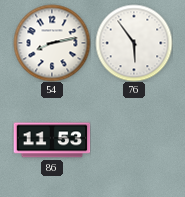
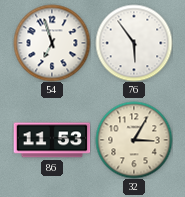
54: 8:13 -> 6:57 (52, 43)
32: none -> 3:05 (134, 140)
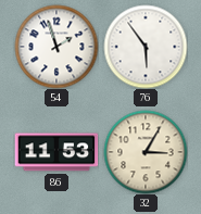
54: 6:57 -> 1:57 (56, 47)
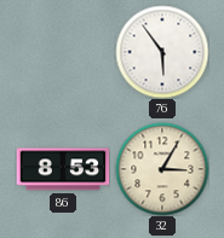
54: 1:57 -> none (56, 47)
86: 11:53 -> 8:53 (63, 169)
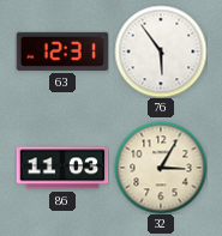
63: none -> 12:31 (62, 52)
86: 8:53 -> 11:03 (62, 168)
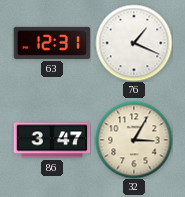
76: 5:54 -> 1:19 (134, 43)
86: 11:03 -> 3:47 (52, 140)
